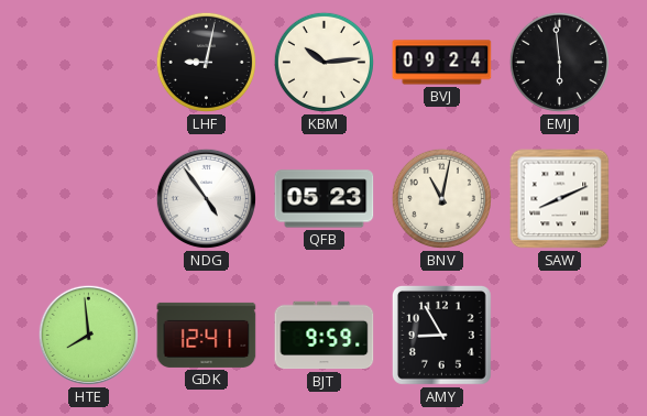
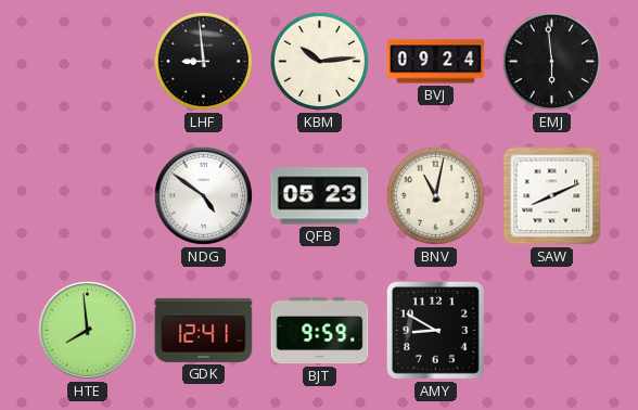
LHF: 9:02 -> 8:59 (203, 61)
NDG: 4:54 -> 4:51 (203, 195)
AMY: 8:55 -> 8:50 (435, 330)
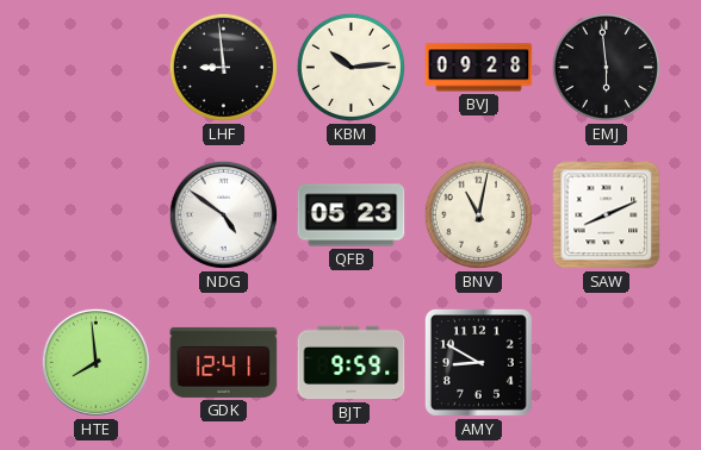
BVJ: 09:24 -> 09:28 (479, 68)
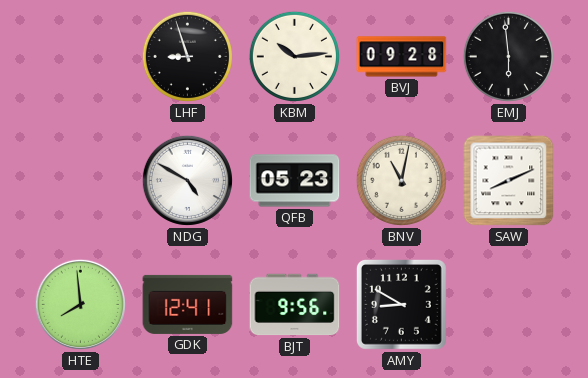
LHF: 8:59 -> 8:57 (187, 56)
NDG: 4:51 -> 4:50 (187, 180)
BJT: 9:59 -> 9:56 (295, 305)
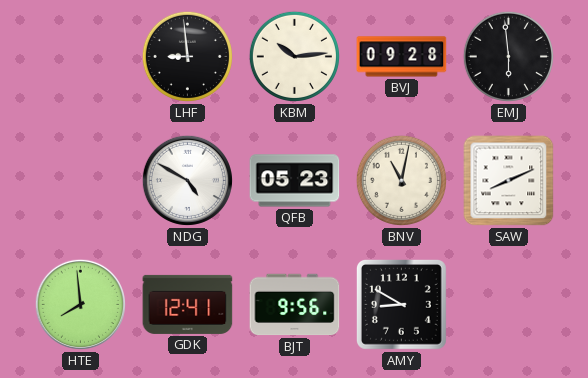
LHF: 8:57 -> 8:59 (187, 56)
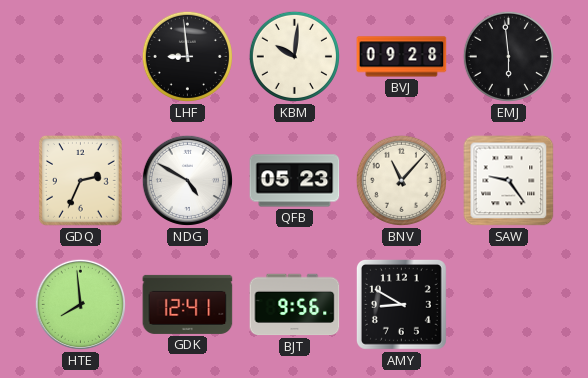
KBM: 10:14 -> 10:01 (294, 56)
GDQ: none -> 2:34 (81, 181)
BNV: 11:02 -> 11:07 (401, 180)
SAW: 8:11 -> 9:24 (509, 181)
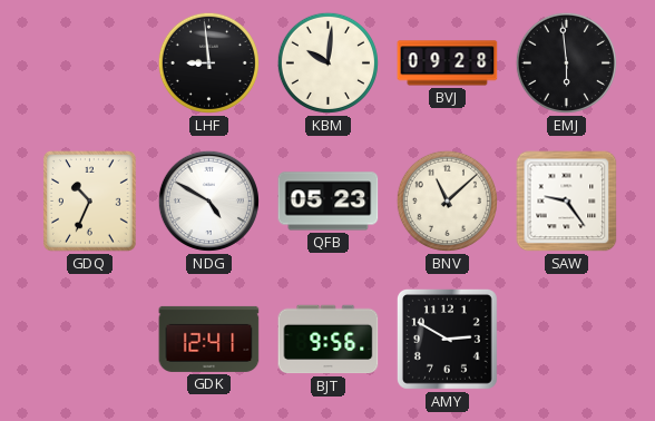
GDQ: 2:34 -> 10:34 (90, 202)
BNV: 11:07 -> 11:08 (447, 200)
HTE: 7:59 -> none (80, 304)
AMY: 8:50 -> 2:50 (447, 339)
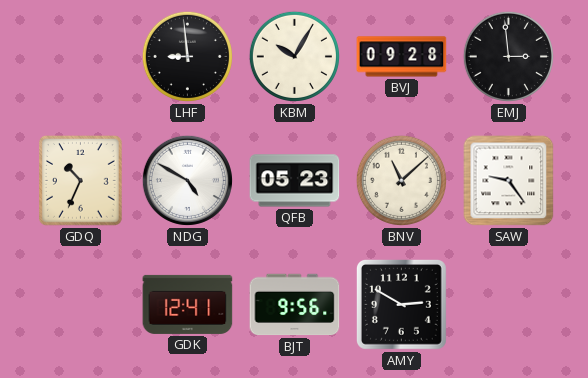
KBM: 10:01 -> 10:05 (294, 56)
EMJ: 5:59 -> 2:59 (508, 56)
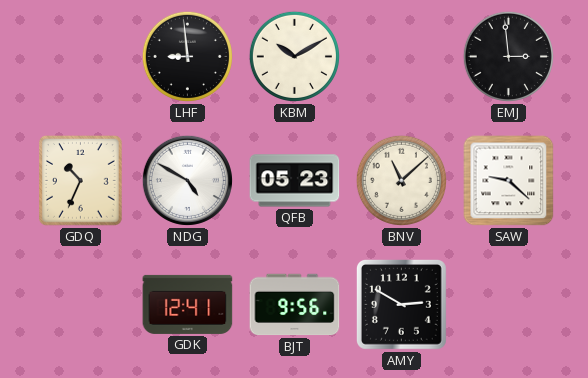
KBM: 10:05 -> 10:10 (294, 56)
BVJ: 09:28 -> none (402, 57)
SAW: 9:24 -> 9:22 (509, 181)
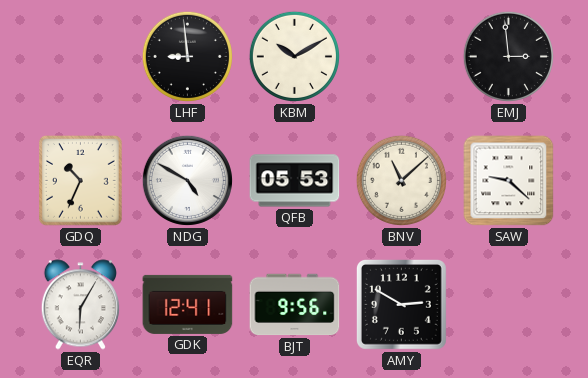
QFB: 05:23 -> 05:53 (295, 181)
EQR: none -> 6:05 (80, 305)
